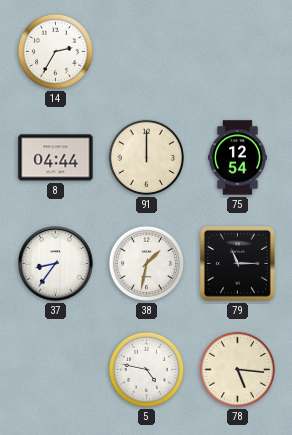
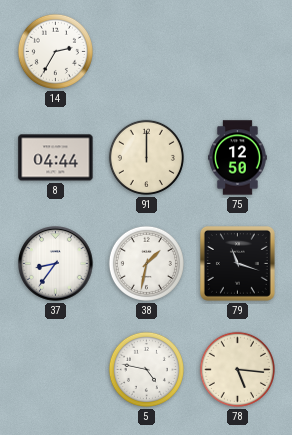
75: 12:54 -> 12:50 (238, 158)
79: 11:15 -> 11:18 (237, 263)
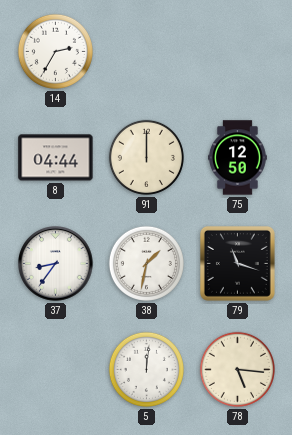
5: 4:47 -> 12:01 (146, 369)
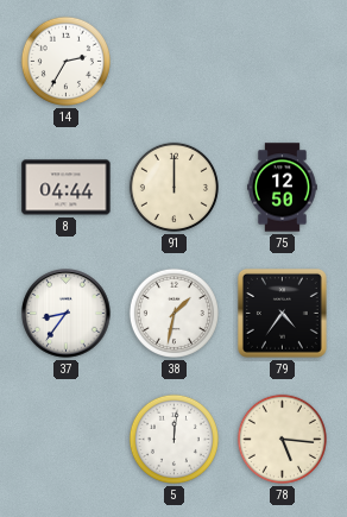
79: 11:18 -> 4:36 (282, 313)
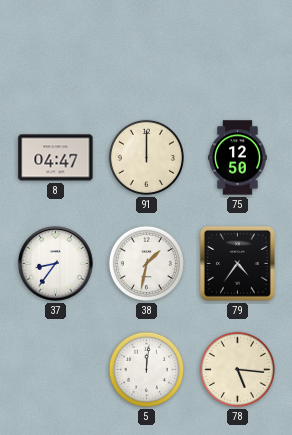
14: 2:35 -> none (65, 61)
8: 04:44 -> 04:47 (56, 158)
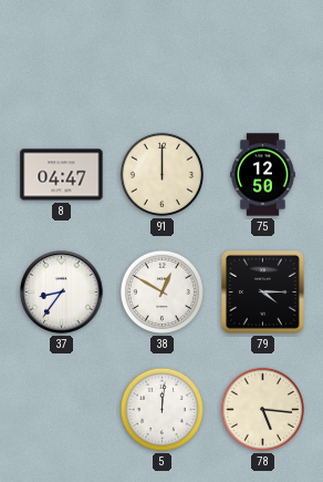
38: 1:32 -> 12:50 (161, 291)
79: 4:36 -> 4:15 (262, 291)
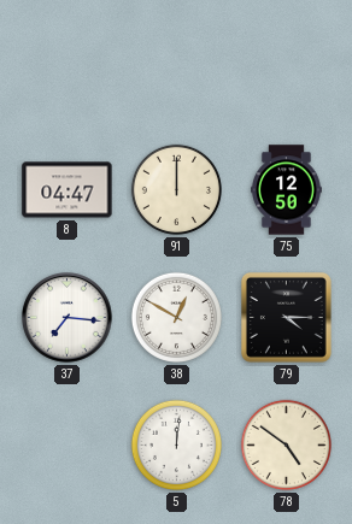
37: 8:36 -> 7:16 (68, 318)
78: 5:16 -> 4:51 (286, 444)
